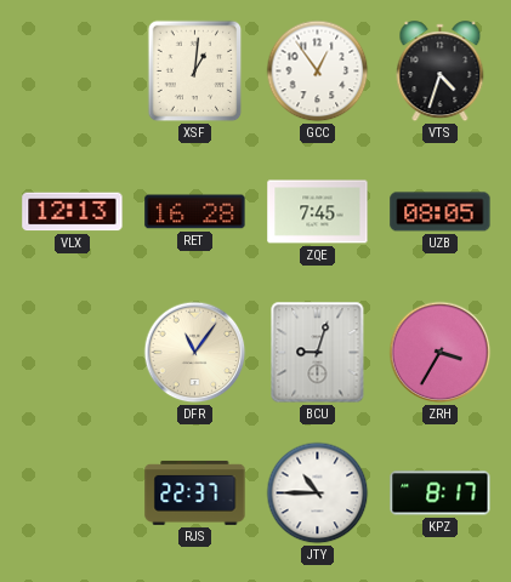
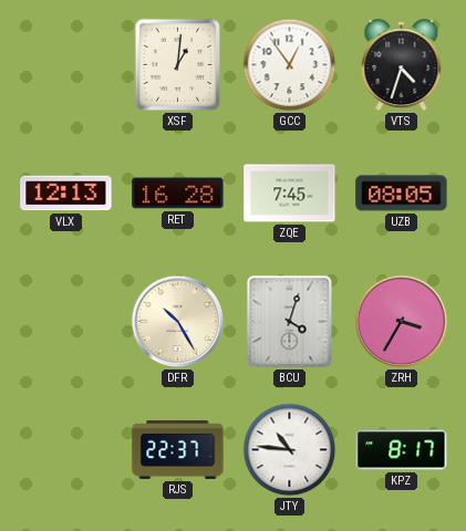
DFR: 11:06 -> 10:25 (178, 322)
BCU: 9:03 -> 4:03 (290, 322)
JTY: 10:45 -> 10:46 (290, 450)
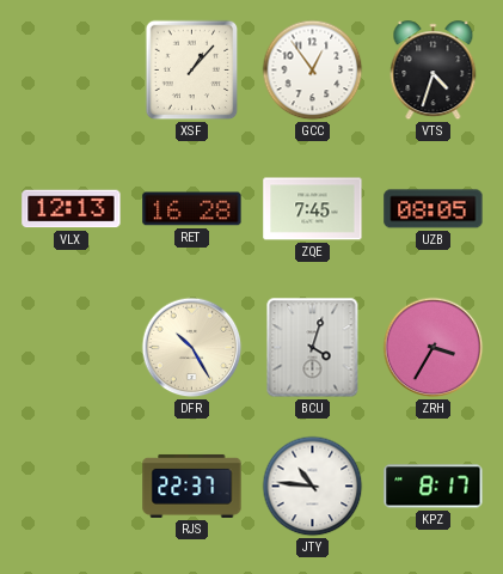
XSF: 1:01 -> 1:07 (192, 71)
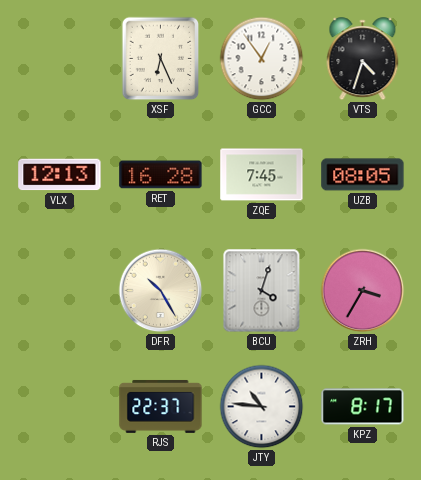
XSF: 1:07 -> 6:26 (161, 59)
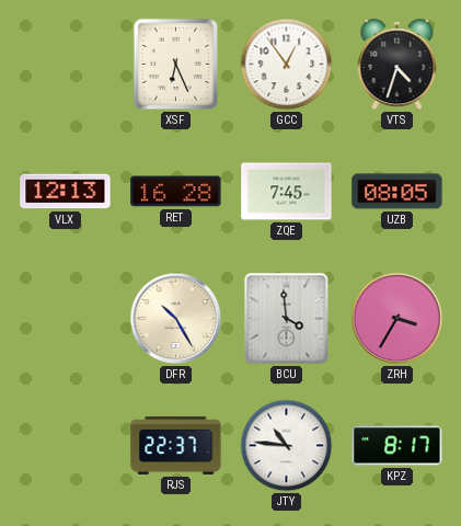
BCU: 4:03 -> 3:59 (287, 319)
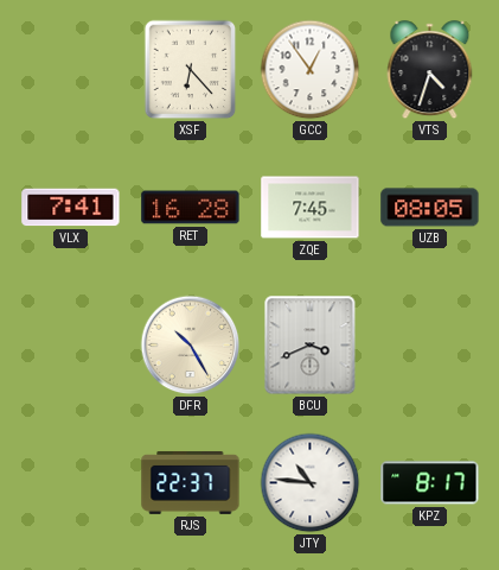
XSF: 6:26 -> 6:23 (191, 70)
VLX: 12:13 -> 7:41 (71, 208)
BCU: 3:59 -> 3:41 (311, 346)
ZRH: 3:35 -> none (397, 319)
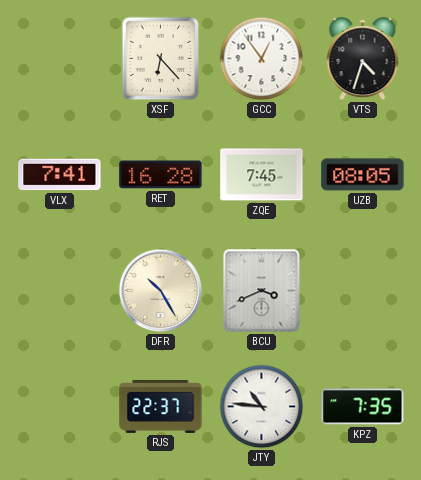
KPZ: 8:17 -> 7:35 (363, 407)
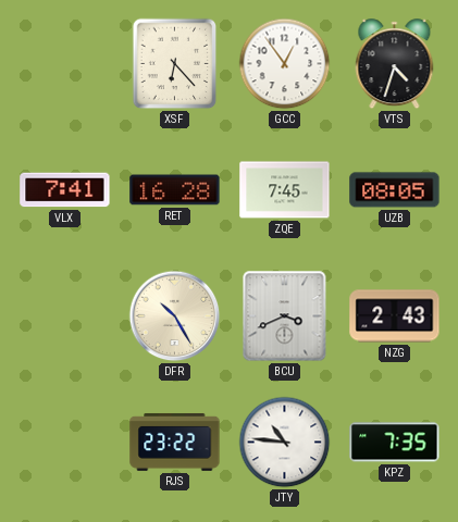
NZG: none -> 2:43 (395, 316)
RJS: 22:37 -> 23:22 (175, 442)
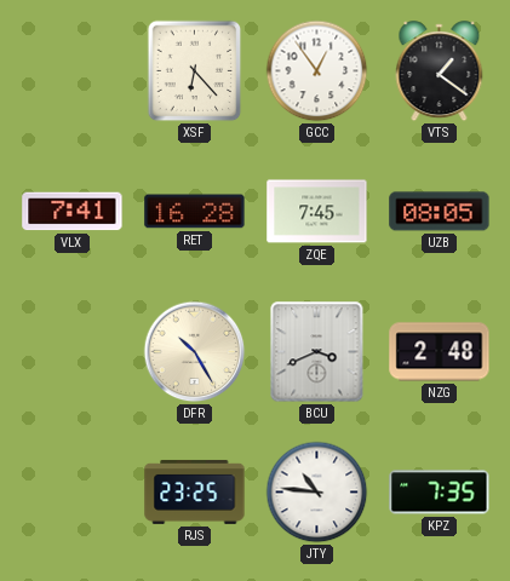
VTS: 4:33 -> 1:21 (440, 71)
NZG: 2:43 -> 2:48 (440, 352)
RJS: 23:22 -> 23:25 (195, 491)
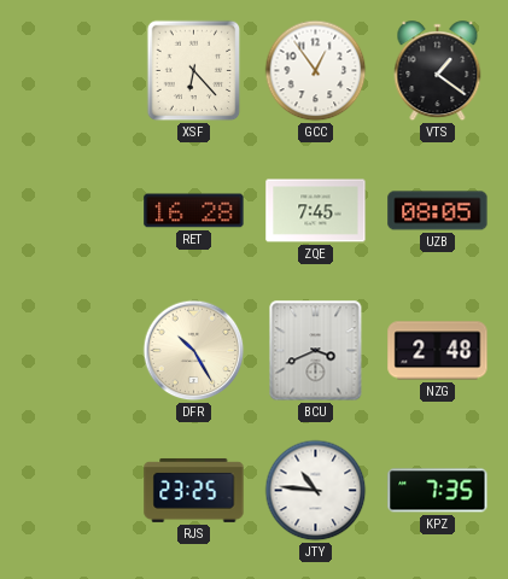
VLX: 7:41 -> none (73, 212)
